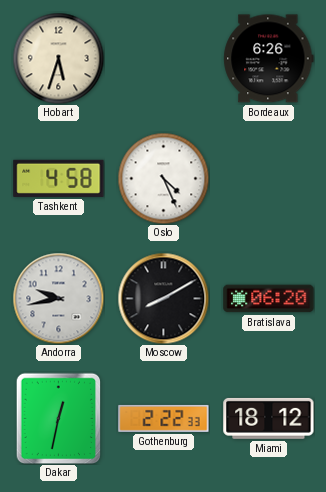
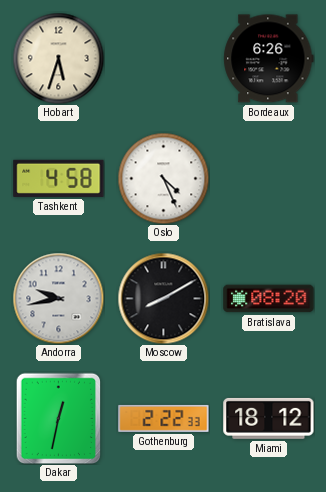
Bratislava: 06:20 -> 08:20 (269, 299)
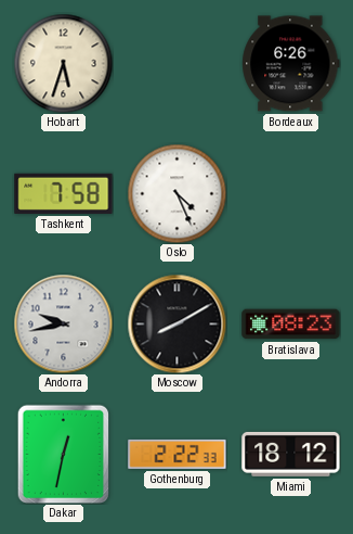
Tashkent: 4:58 -> 7:58 (64, 193)
Bratislava: 08:20 -> 08:23 (291, 325)
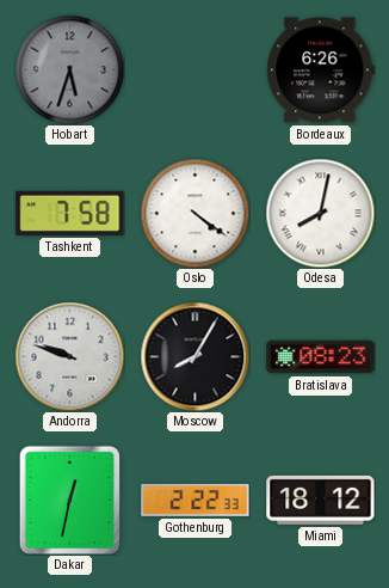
Hobart dial: cream -> grey (69, 69)
Oslo: 4:26 -> 4:21 (194, 213)
Odesa: none -> 8:02 (320, 213)
Andorra: 9:43 -> 9:48 (69, 356)
Moscow: 8:10 -> 8:05 (194, 356)
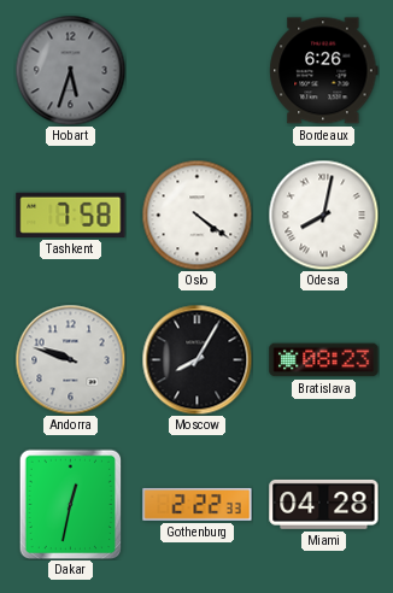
Miami: 18:12 -> 04:28 (324, 504)
